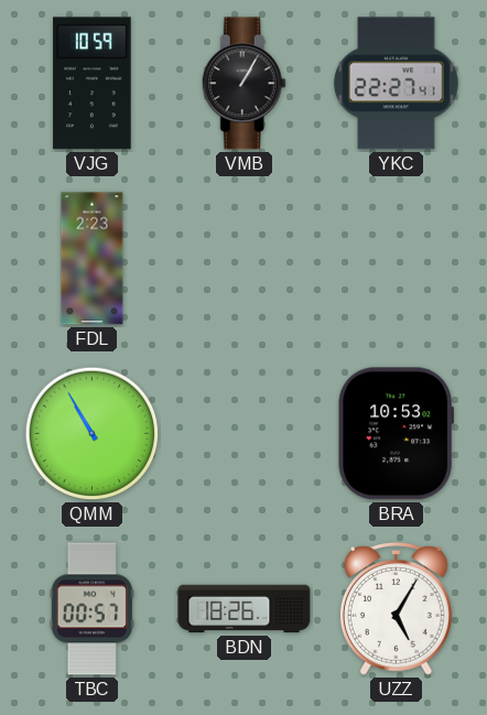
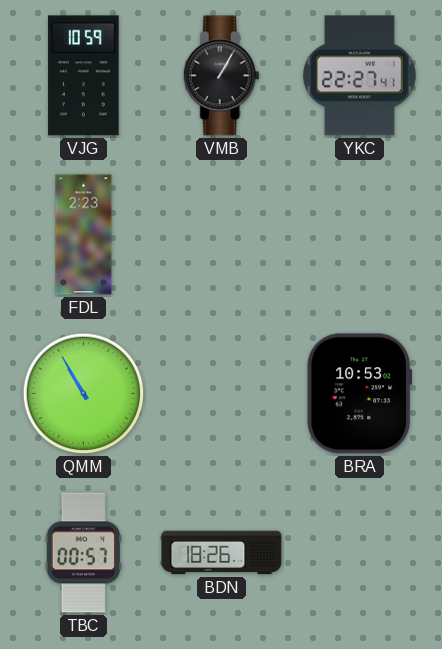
UZZ: 5:05 -> none (396, 609)
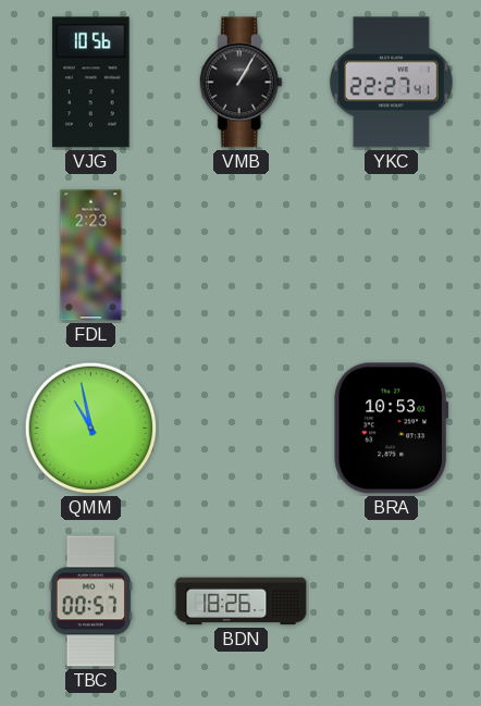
VJG: 10:59 -> 10:56 (91, 83)
QMM: 10:55 -> 10:58 (91, 429)
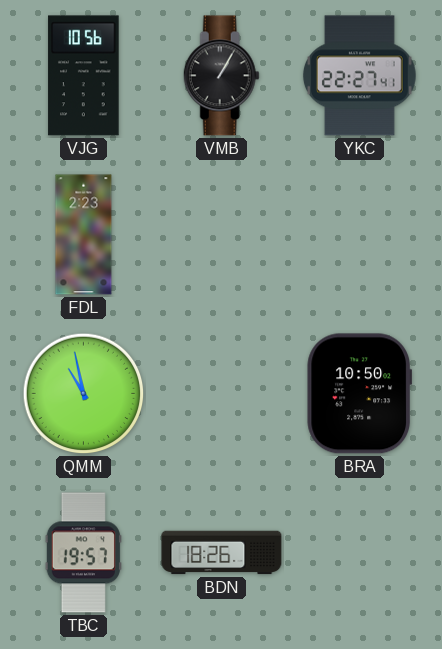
BRA: 10:53 -> 10:50 (359, 394)
TBC: 00:57 -> 19:57 (83, 553)
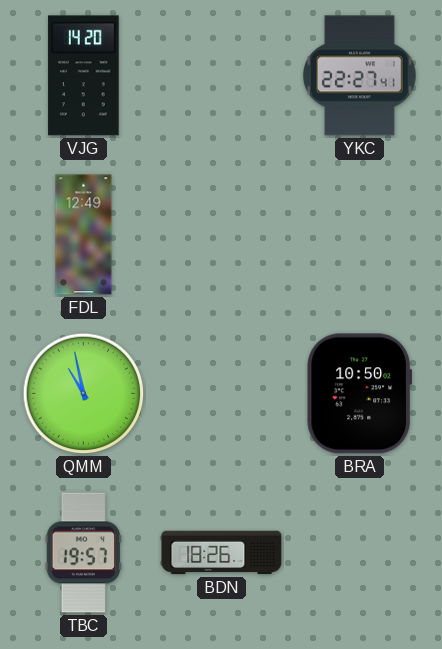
VJG: 10:56 -> 14:20 (84, 76)
VMB: 1:05 -> none (221, 76)
FDL: 2:23 -> 12:49 (84, 235)
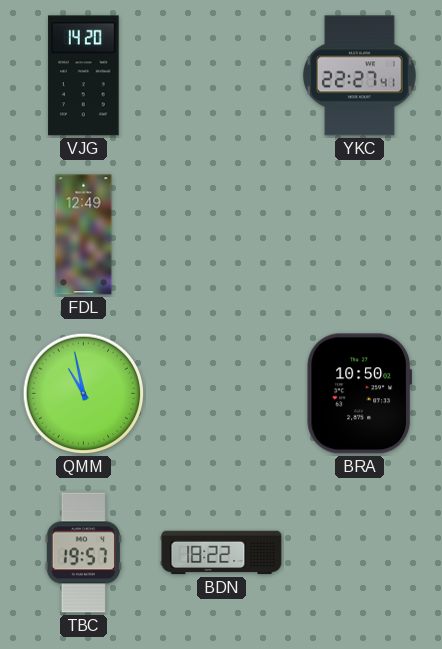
BDN: 18:26 -> 18:22 (222, 553)
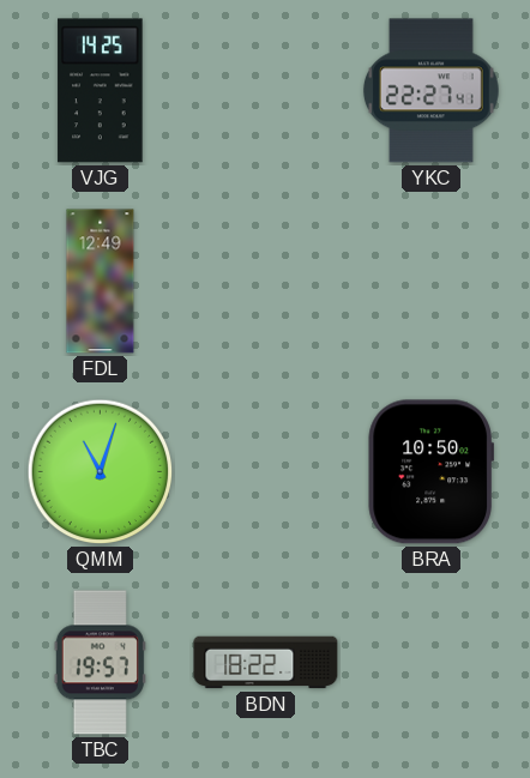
VJG: 14:20 -> 14:25 (101, 91)
QMM: 10:58 -> 11:03 (101, 472)
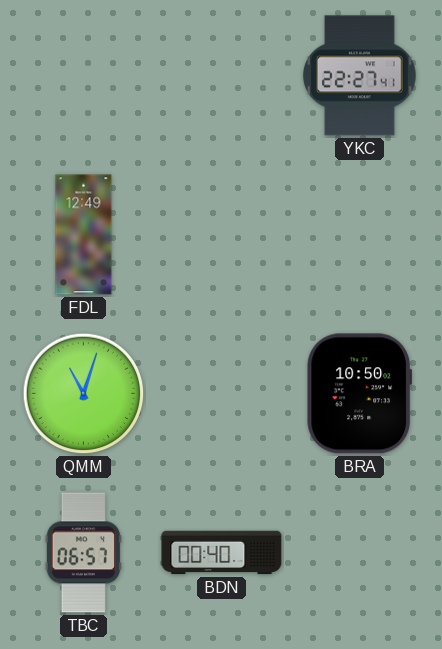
VJG: 14:25 -> none (101, 91)
TBC: 19:57 -> 06:57 (83, 553)
BDN: 18:22 -> 00:40 (222, 553)
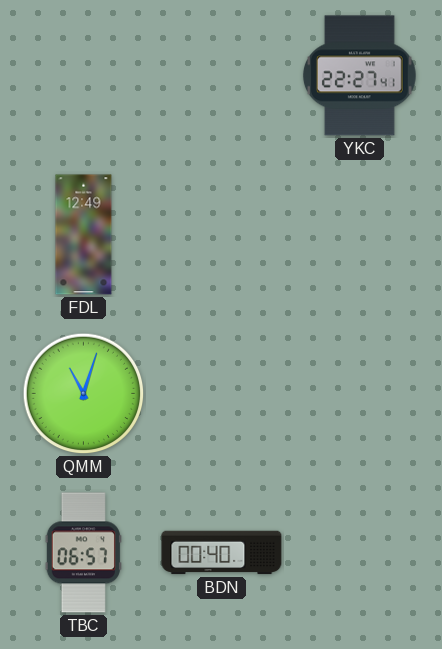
BRA: 10:50 -> none (359, 394)
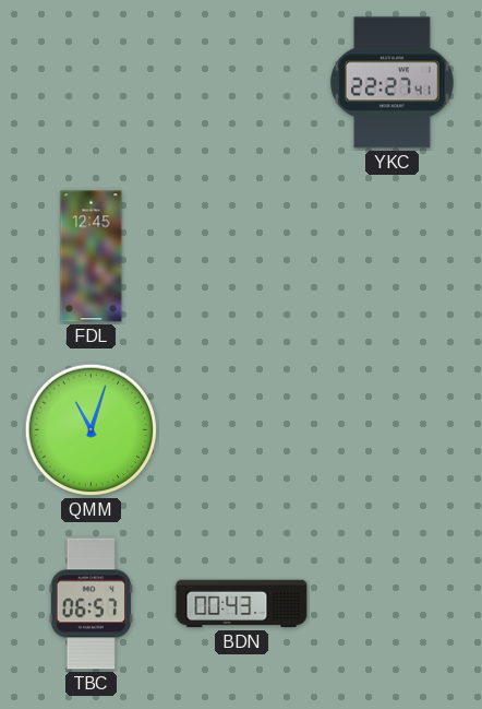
FDL: 12:49 -> 12:45 (92, 257)
BDN: 00:40 -> 00:43 (242, 604)
